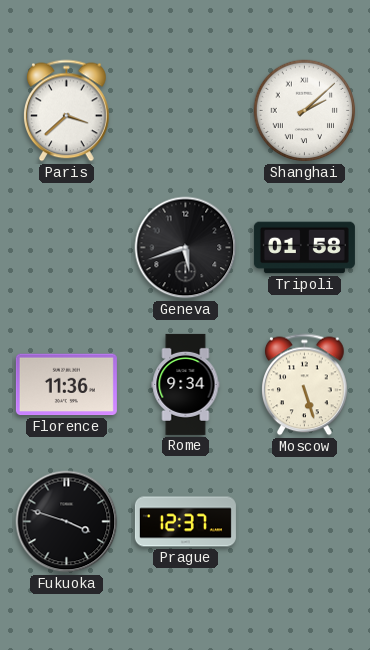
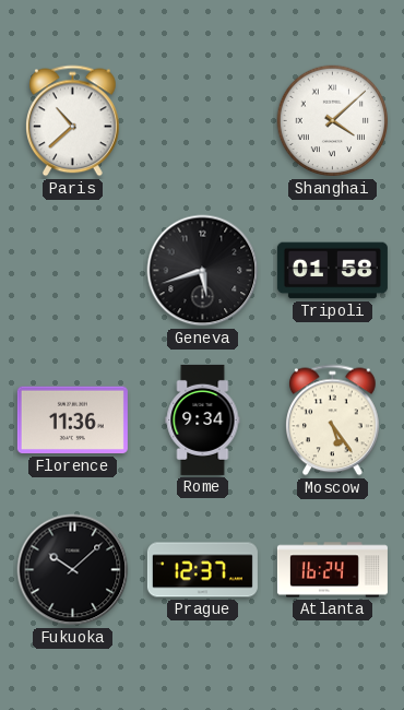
Paris: 3:38 -> 10:38 (73, 121)
Shanghai: 2:08 -> 4:08 (333, 121)
Moscow: 5:27 -> 5:24 (333, 421)
Fukuoka: 3:48 -> 10:08 (73, 570)
Atlanta: none -> 16:24 (332, 570)
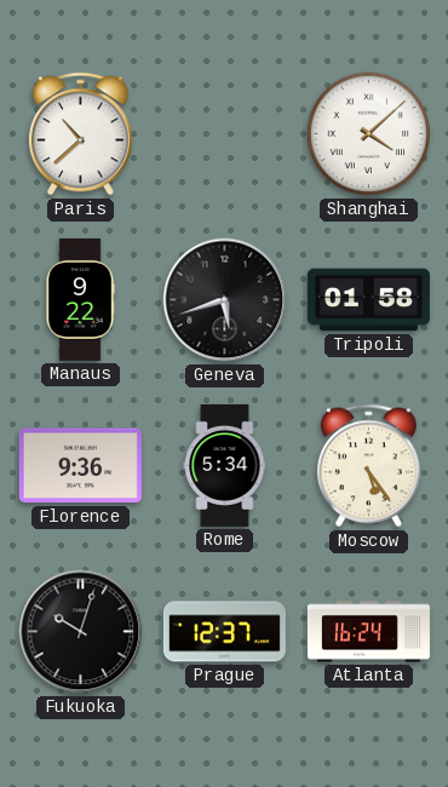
Manaus: none -> 9:22 (80, 299)
Florence: 11:36 -> 9:36 (80, 466)
Rome: 9:34 -> 5:34 (225, 465)
Fukuoka: 10:08 -> 10:03 (81, 632)
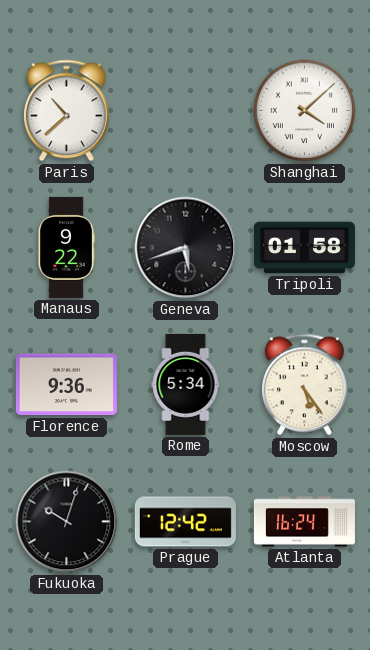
Prague: 12:37 -> 12:42 (185, 522)
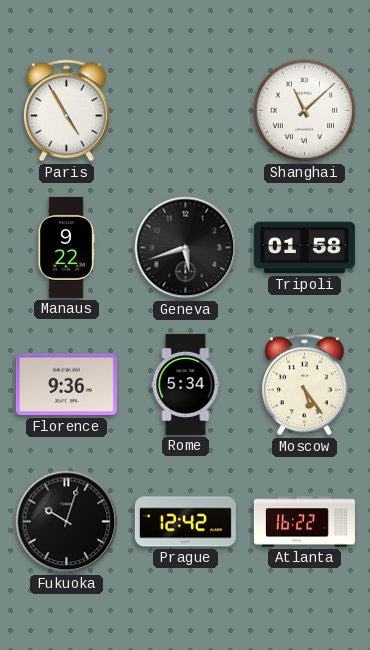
Paris: 10:38 -> 4:55 (67, 111)
Shanghai: 4:08 -> 11:08 (305, 111)
Atlanta: 16:24 -> 16:22 (304, 522)
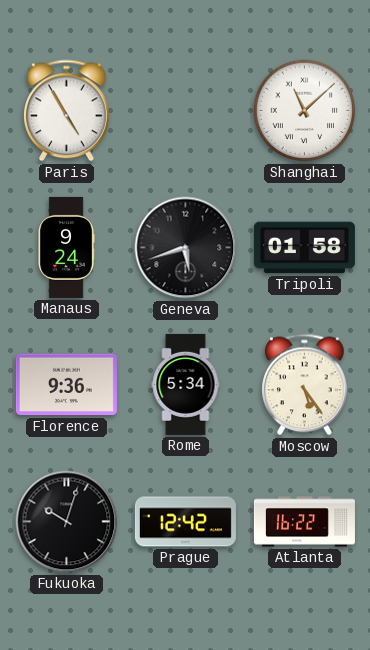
Manaus: 9:22 -> 9:24 (66, 247)
